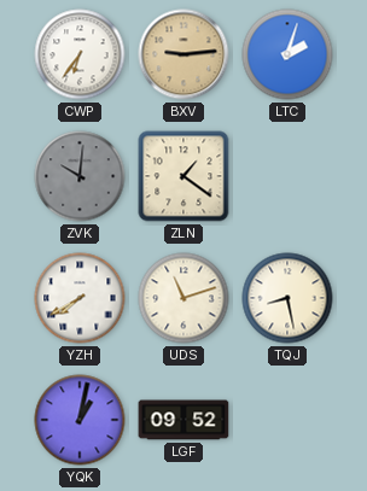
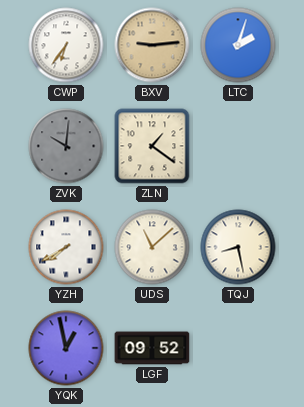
UDS: 11:12 -> 11:08 (152, 247)
YQK: 1:02 -> 12:58 (66, 348)
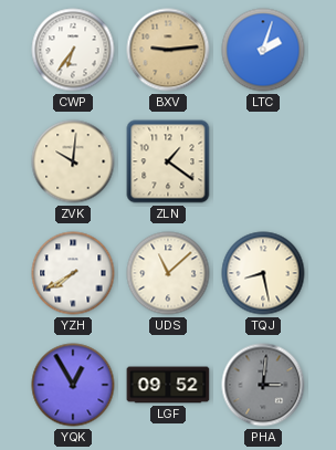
ZVK dial: grey -> cream (73, 161)
YQK: 12:58 -> 12:55 (73, 385)
PHA: none -> 3:01 (263, 385)
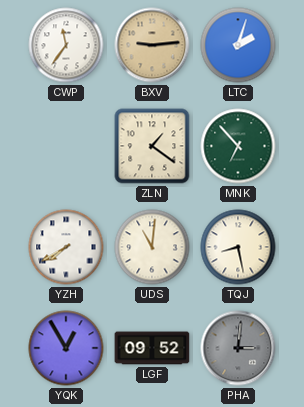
CWP: 6:36 -> 11:36 (66, 45)
ZVK: 10:01 -> none (73, 161)
MNK: none -> 6:53 (238, 146)
UDS: 11:08 -> 11:01 (152, 247)
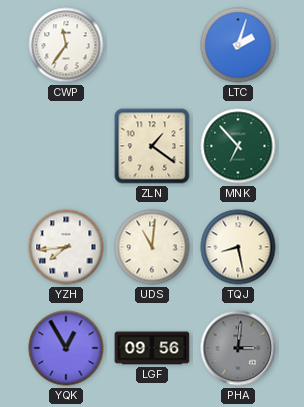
BXV: 9:14 -> none (152, 45)
YZH: 7:40 -> 7:44 (66, 247)
LGF: 09:52 -> 09:56 (152, 348)
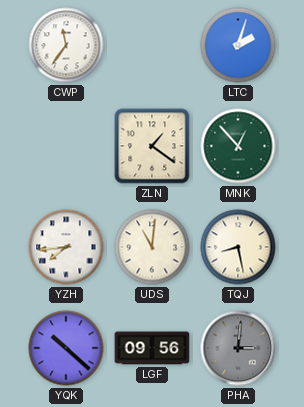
MNK: 6:53 -> 12:53 (238, 146)
YQK: 12:55 -> 10:22 (66, 348)
